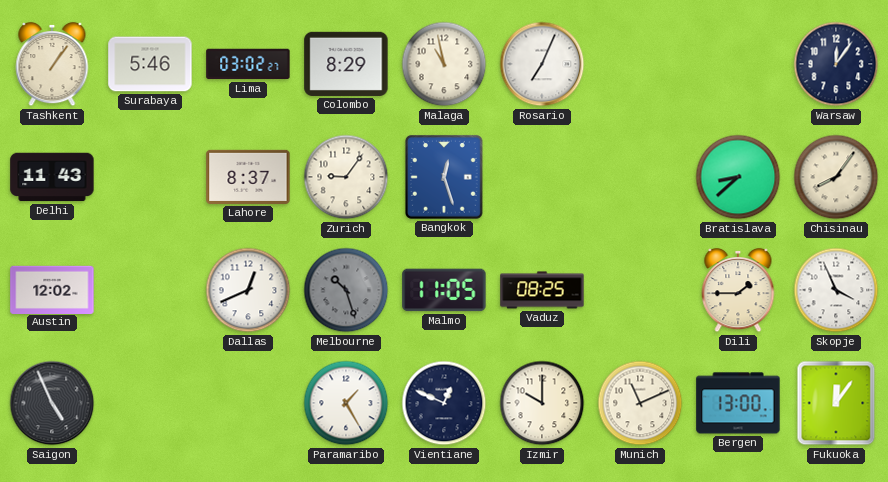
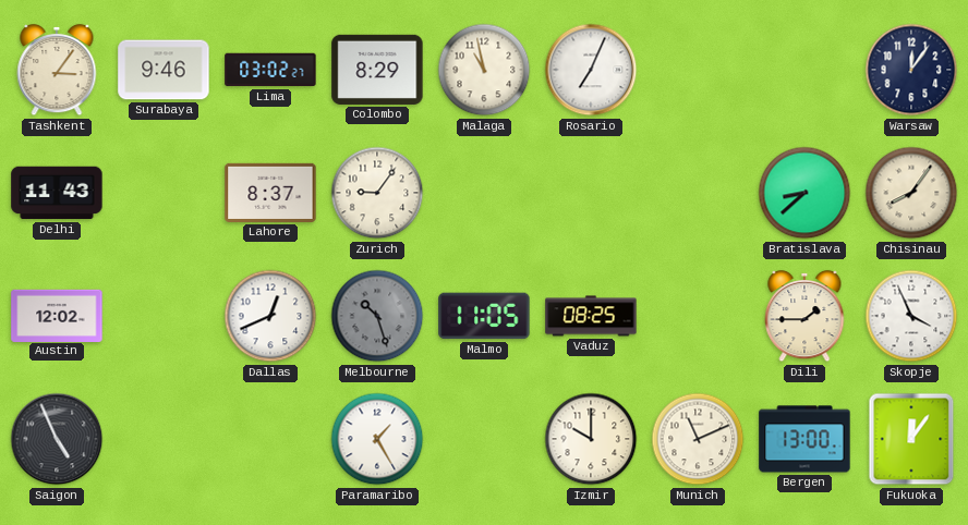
Tashkent: 1:06 -> 3:06 (57, 70)
Surabaya: 5:46 -> 9:46 (164, 70)
Bangkok: 12:27 -> none (444, 177)
Vientiane: 12:49 -> none (444, 403)
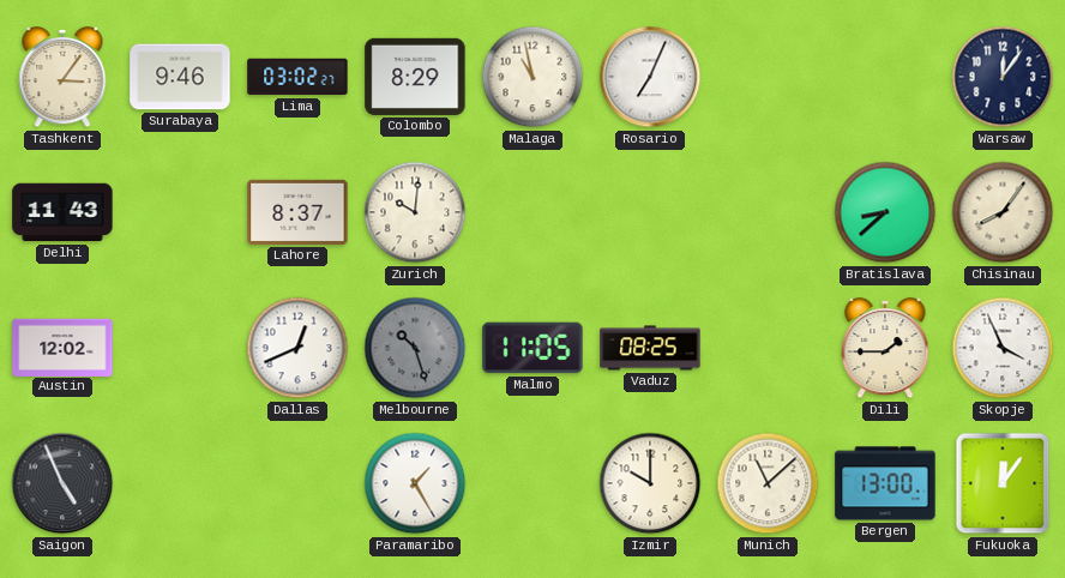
Zurich: 9:06 -> 10:01 (415, 212)
Munich: 11:11 -> 11:08 (768, 483)
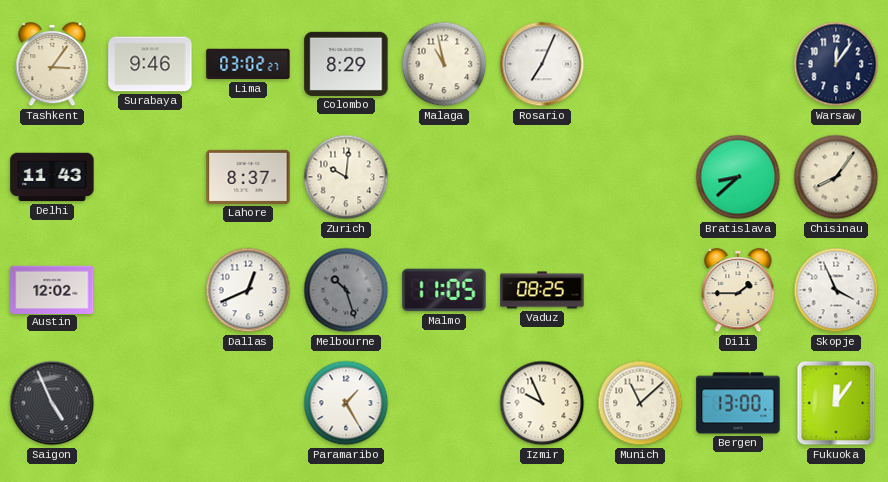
Izmir: 10:00 -> 9:56 (542, 403)
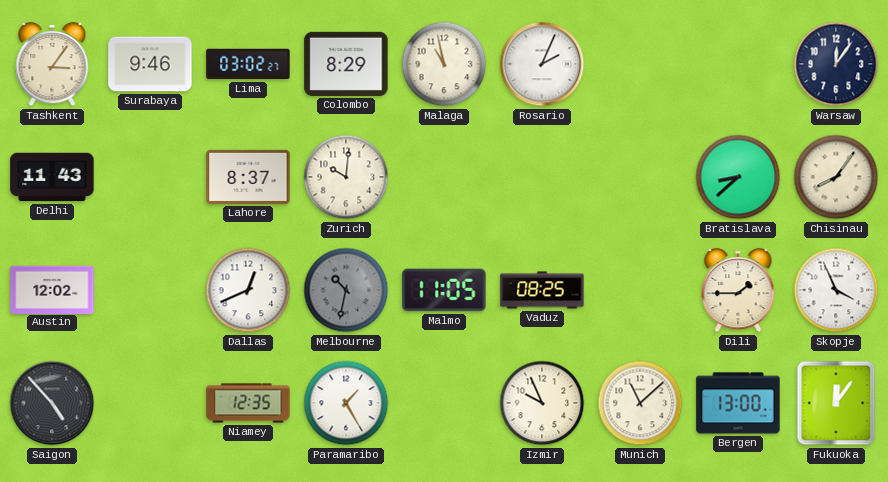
Rosario: 7:04 -> 2:04 (542, 64)
Melbourne: 10:27 -> 10:32 (346, 290)
Saigon: 4:56 -> 4:53 (52, 403)
Niamey: none -> 12:35 (248, 403)
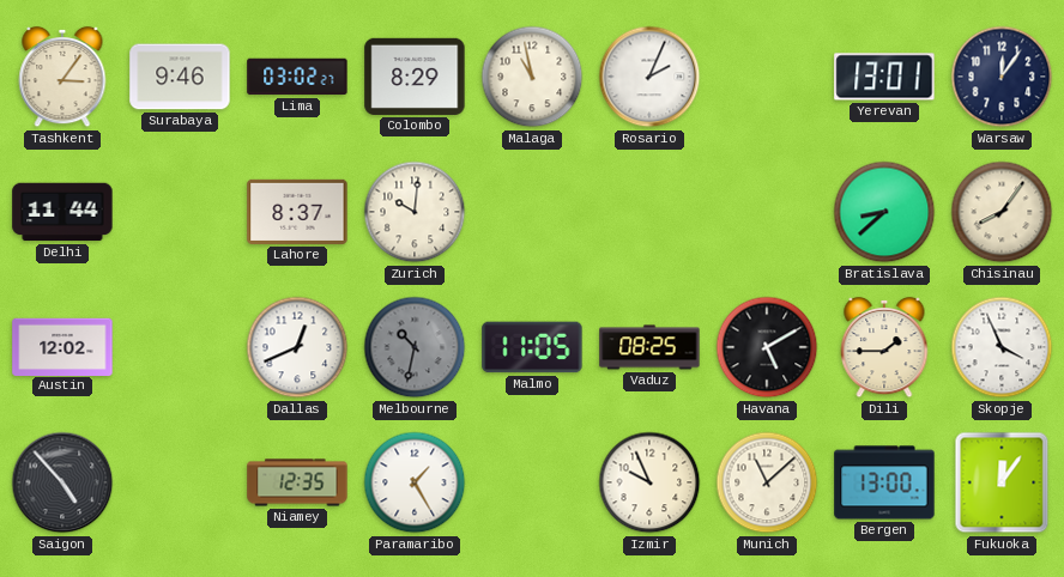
Yerevan: none -> 13:01 (884, 77)
Delhi: 11:43 -> 11:44 (62, 212)
Havana: none -> 5:10 (767, 347)
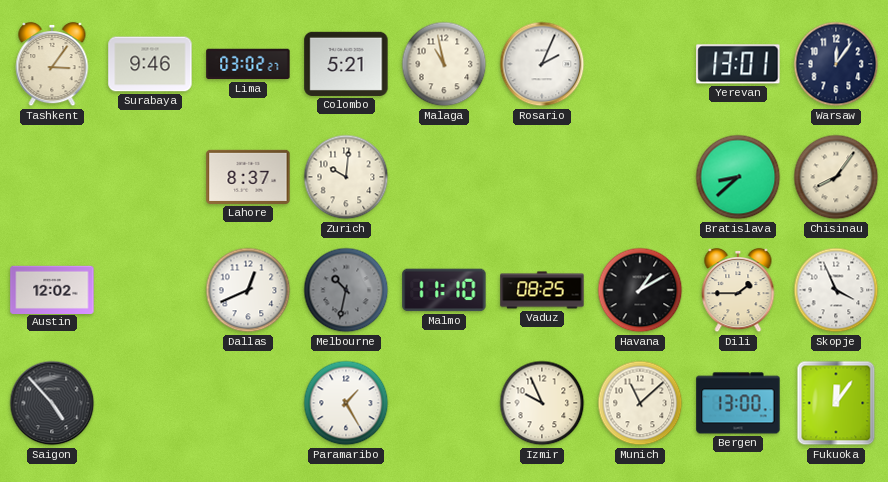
Colombo: 8:29 -> 5:21 (346, 64)
Delhi: 11:44 -> none (62, 212)
Malmo: 11:05 -> 11:10 (444, 290)
Havana: 5:10 -> 1:10 (640, 290)
Niamey: 12:35 -> none (297, 482)
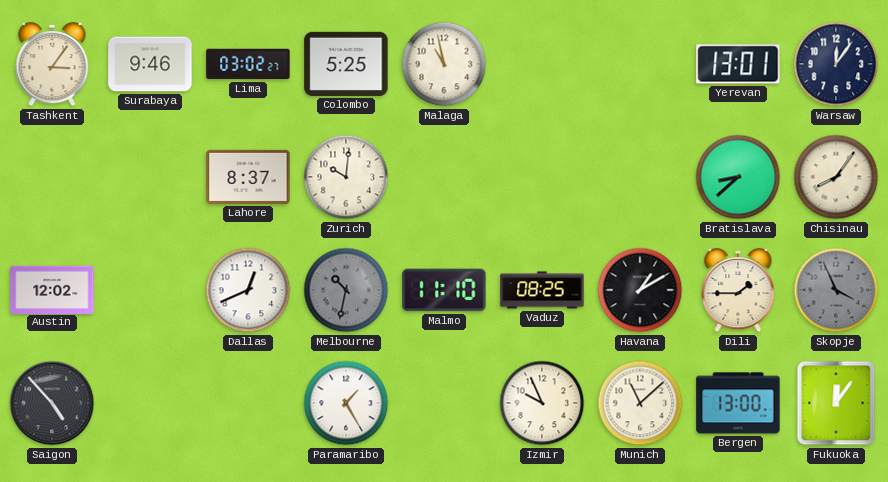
Colombo: 5:21 -> 5:25 (346, 64)
Rosario: 2:04 -> none (542, 64)
Skopje dial: white -> grey (836, 290)
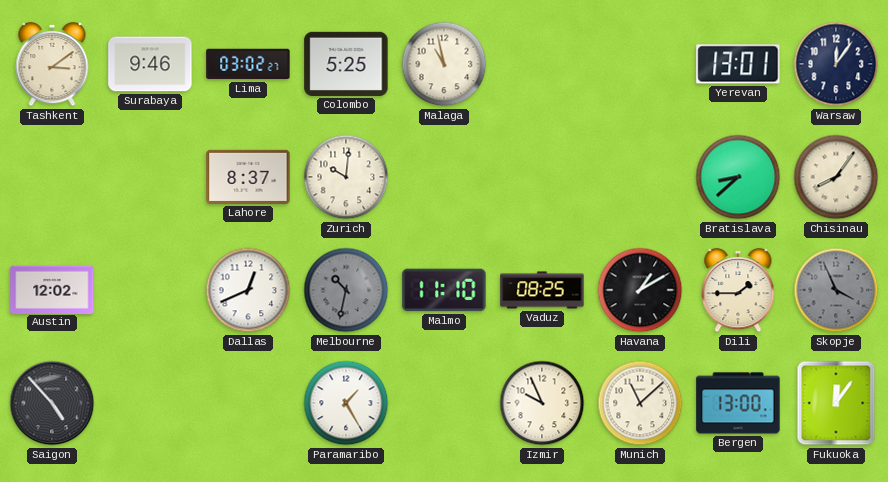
Tashkent: 3:06 -> 3:09 (52, 64)
